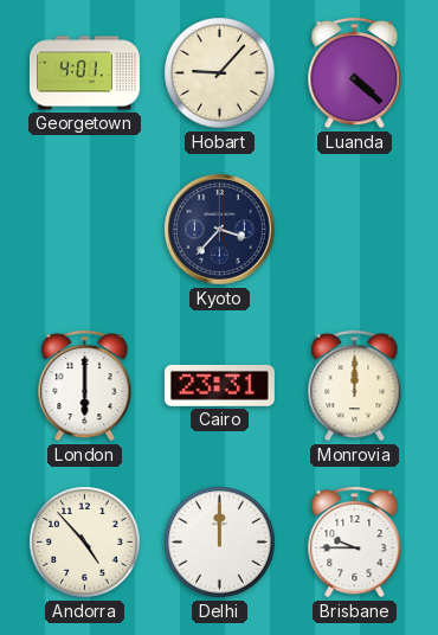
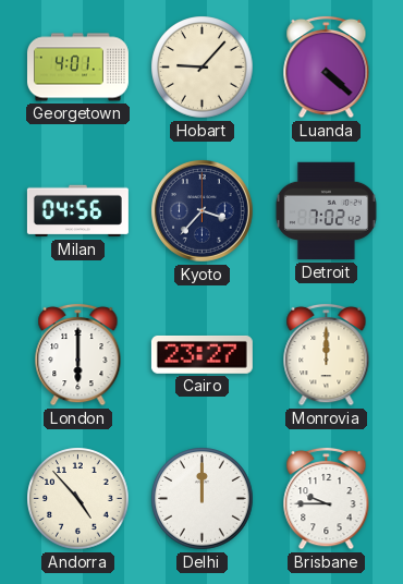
Milan: none -> 04:56 (77, 211)
Detroit: none -> 7:02 (326, 211)
Cairo: 23:31 -> 23:27 (201, 354)
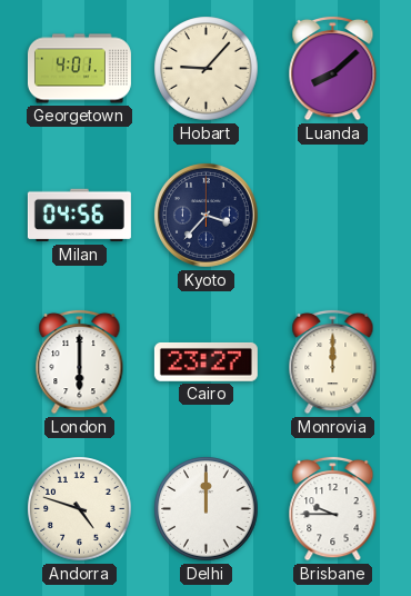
Luanda: 4:22 -> 8:08 (333, 68)
Detroit: 7:02 -> none (326, 211)
Andorra: 4:53 -> 4:48 (80, 509)
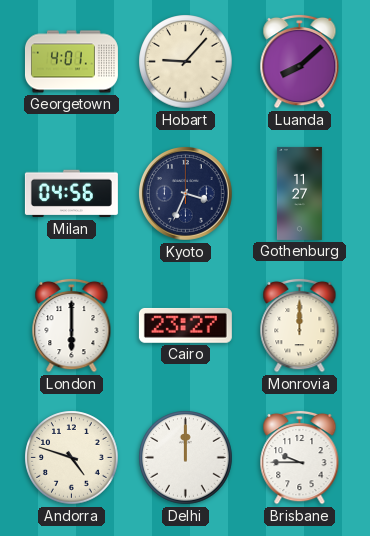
Kyoto: 3:37 -> 3:34 (186, 194)
Gothenburg: none -> 11:27 (299, 193)
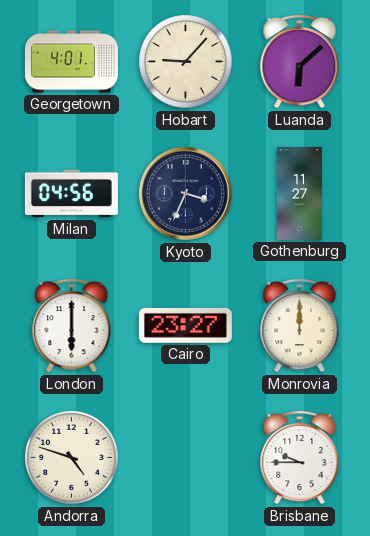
Luanda: 8:08 -> 6:08 (300, 61)
Delhi: 12:00 -> none (186, 458)
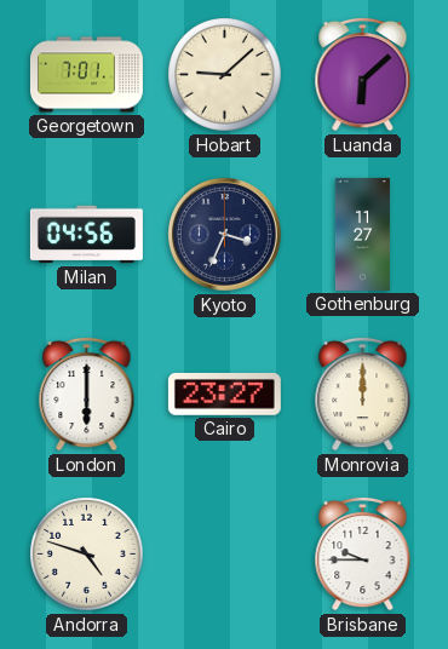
Georgetown: 4:01 -> 7:01 (86, 75)
Hobart: 9:07 -> 9:08 (225, 75)
